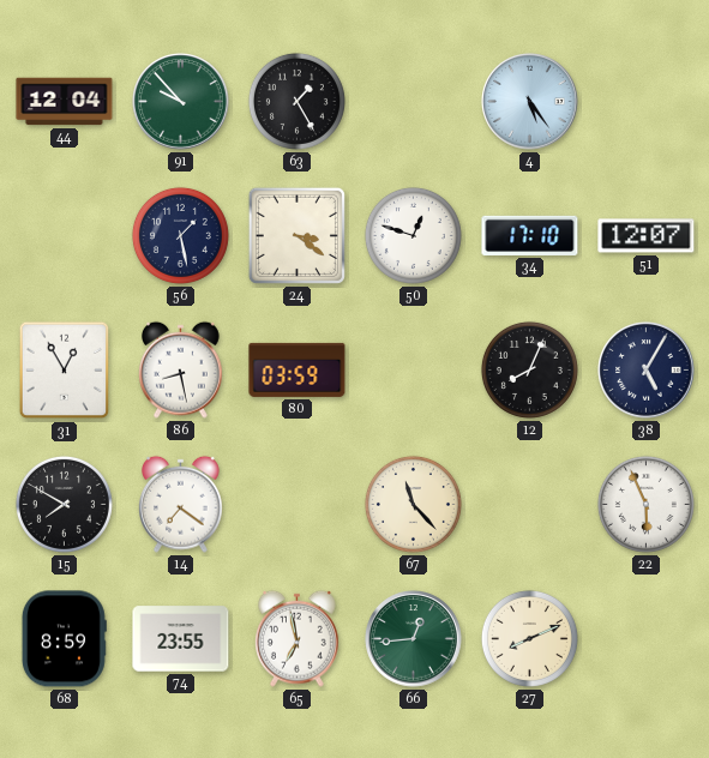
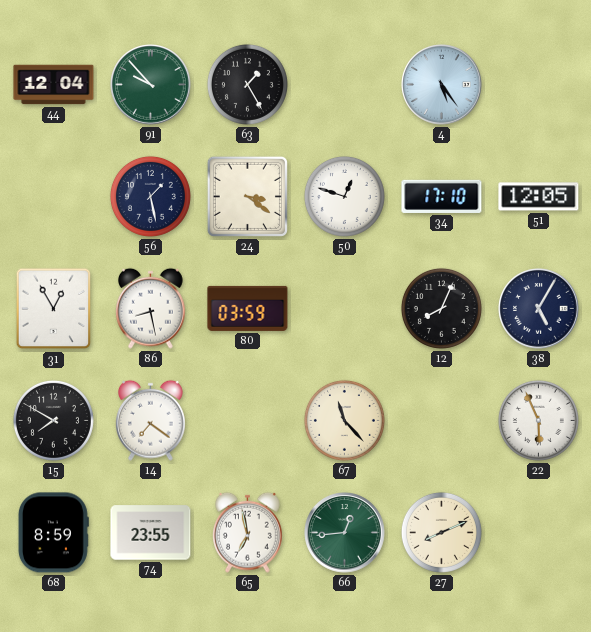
51: 12:07 -> 12:05 (539, 197)
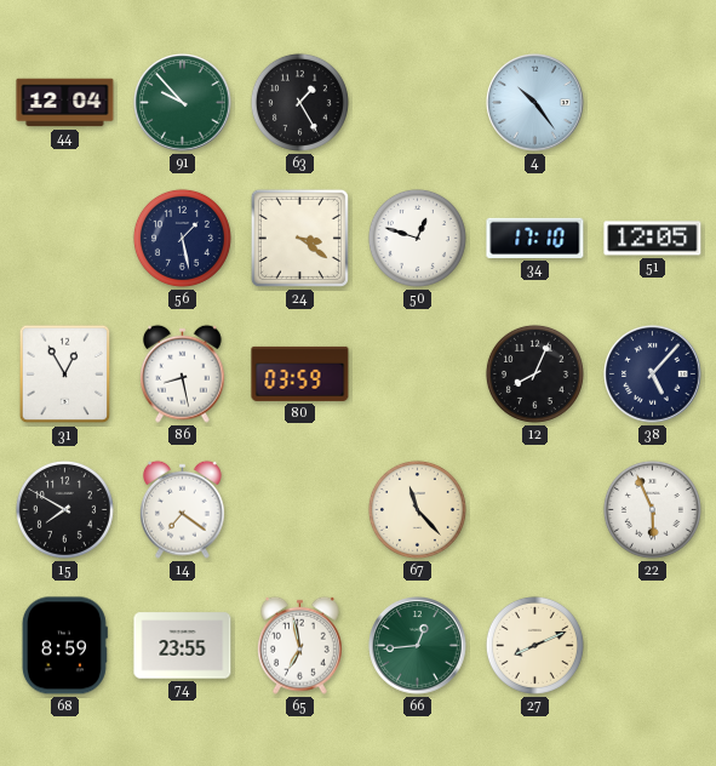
4: 5:24 -> 10:24 (535, 103)
38: 5:05 -> 5:07 (653, 375)
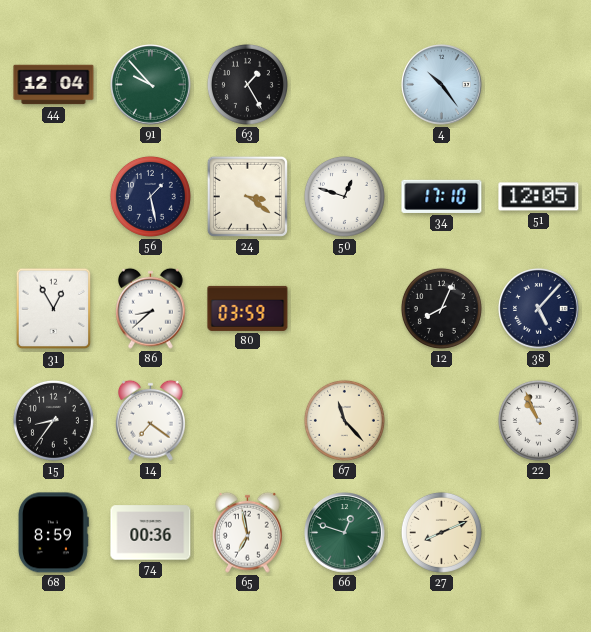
86: 8:28 -> 8:38 (151, 308)
15: 7:50 -> 8:36 (53, 420)
22: 5:56 -> 10:56 (538, 420)
74: 23:55 -> 00:36 (151, 533)
66: 12:44 -> 12:48 (345, 533)
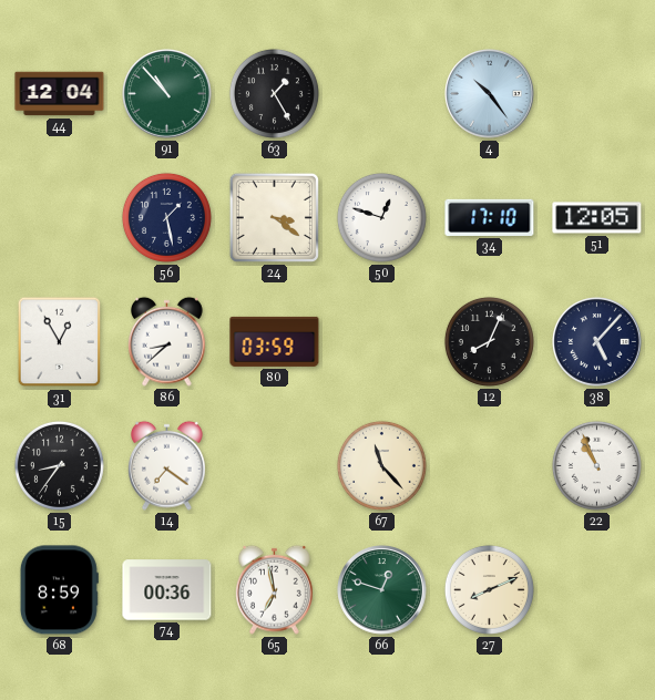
91: 9:53 -> 10:53 (167, 94)
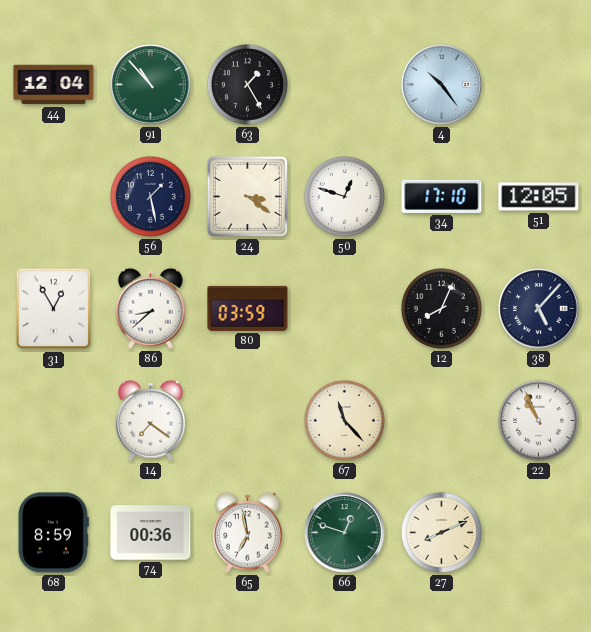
15: 8:36 -> none (59, 465)
